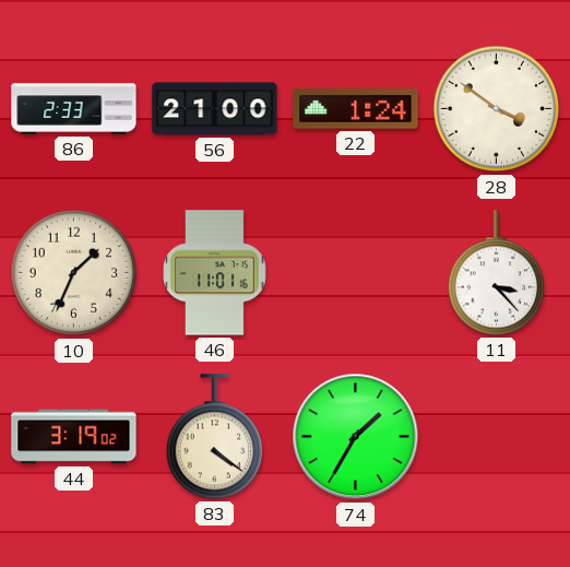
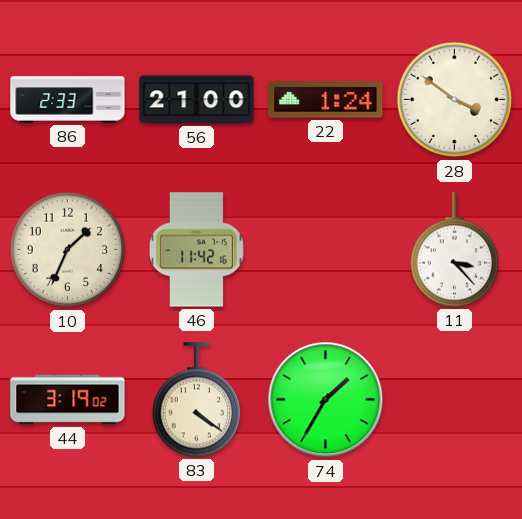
46: 11:01 -> 11:42 (197, 250)
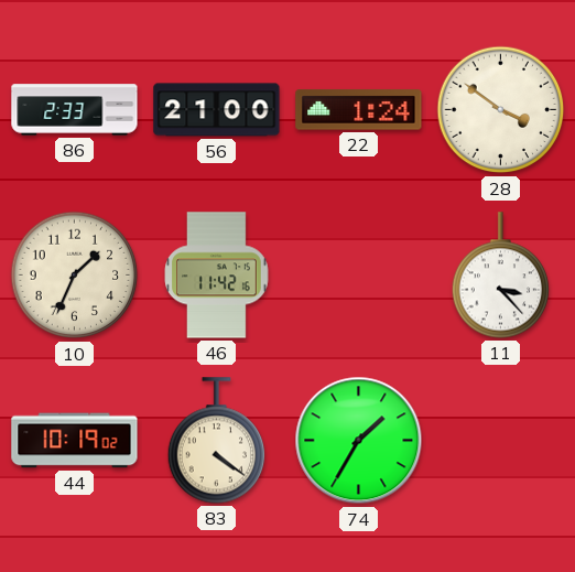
44: 3:19 -> 10:19 (75, 441)
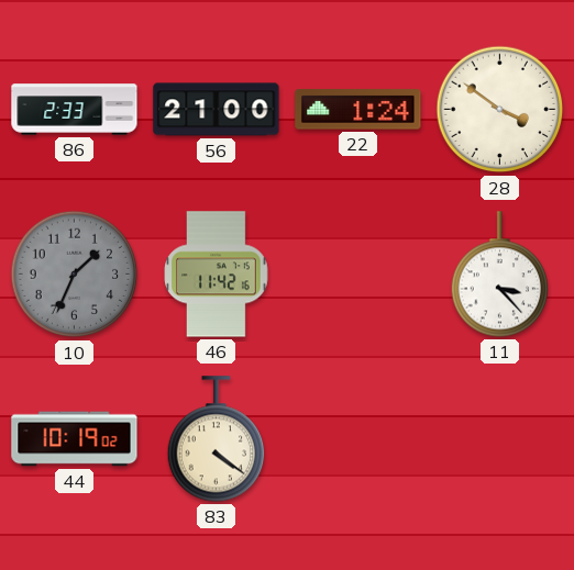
10 dial: cream -> grey (75, 275)
74: 1:35 -> none (359, 441)
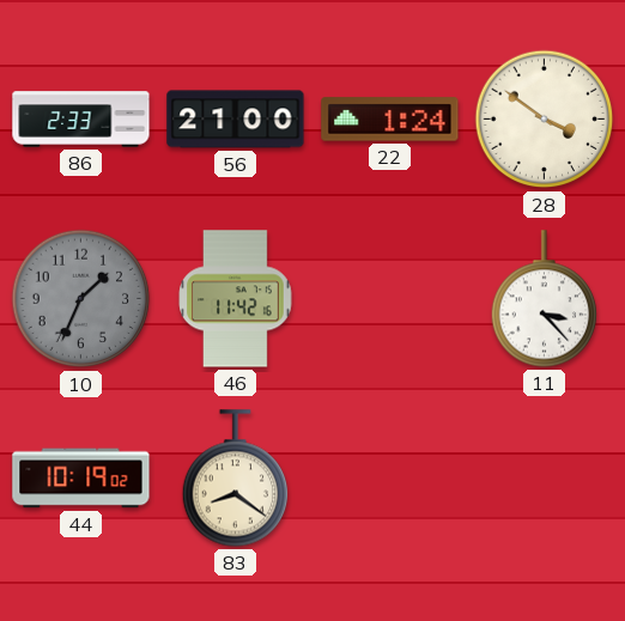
83: 4:21 -> 8:21 (236, 479)
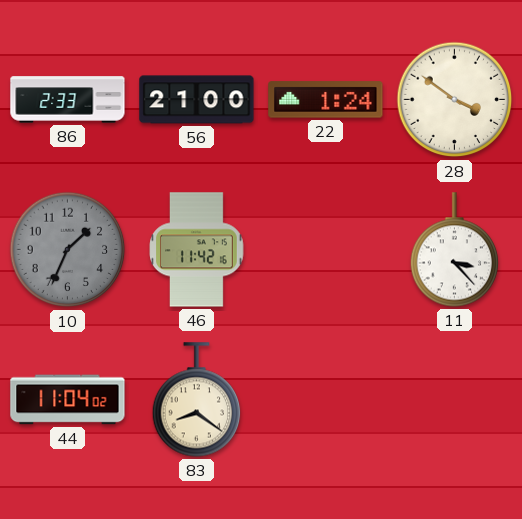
44: 10:19 -> 11:04 (68, 400)
